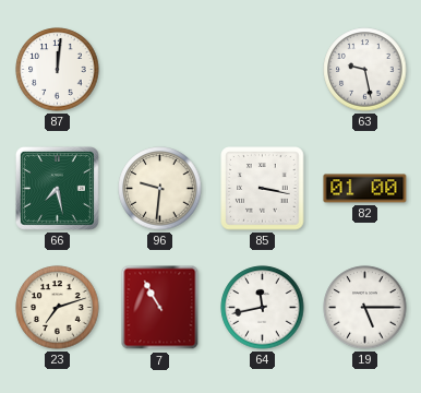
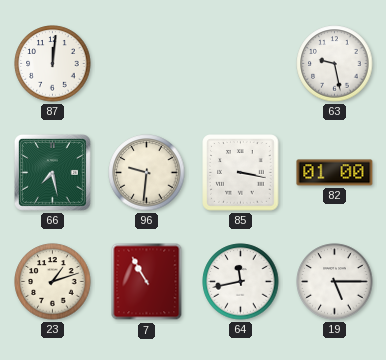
23: 7:12 -> 1:12 (53, 282)
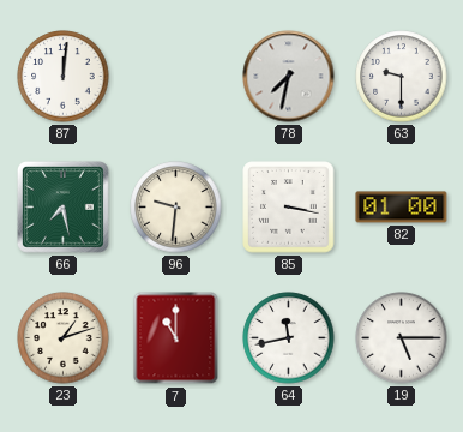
78: none -> 7:32 (289, 77)
63: 9:28 -> 9:30 (402, 77)
7: 10:55 -> 11:00 (176, 338)
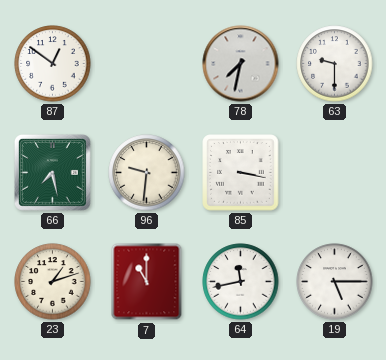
87: 12:01 -> 12:51 (53, 64)
82: 01:00 -> none (402, 208)
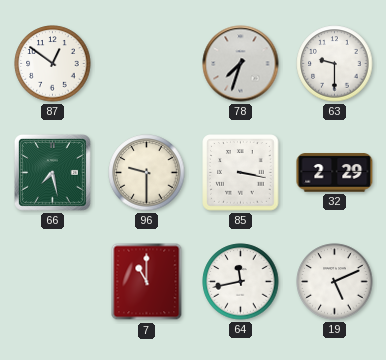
78: 7:32 -> 7:33 (241, 64)
96: 9:31 -> 9:30 (147, 173)
32: none -> 2:29 (335, 173)
23: 1:12 -> none (53, 282)
19: 5:15 -> 5:11 (335, 282)
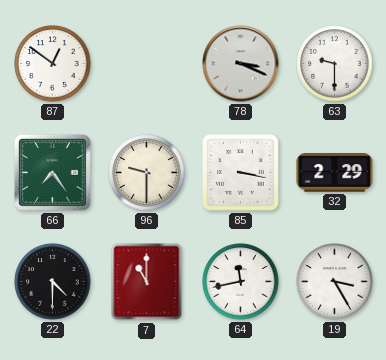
78: 7:33 -> 3:19 (241, 64)
66: 7:28 -> 7:24 (53, 173)
22: none -> 4:30 (53, 282)
19: 5:11 -> 3:25 (335, 282)
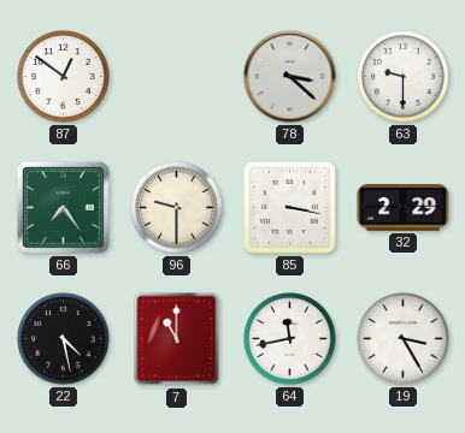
78: 3:19 -> 3:22 (290, 77)
22: 4:30 -> 4:28 (64, 339)
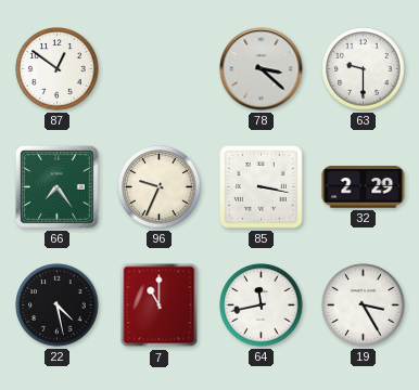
96: 9:30 -> 9:34 (160, 187)
